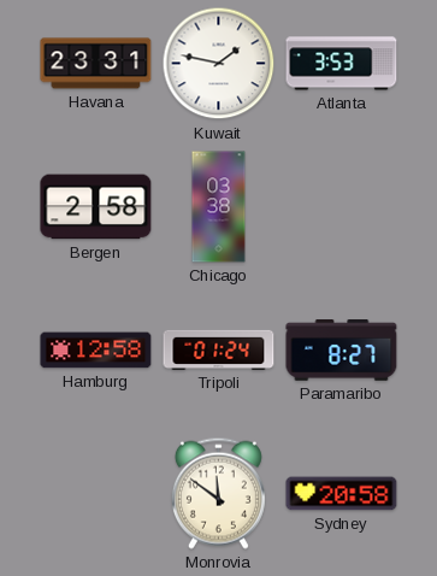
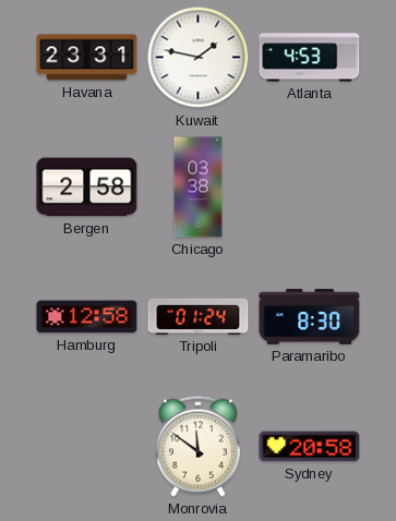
Atlanta: 3:53 -> 4:53 (310, 58)
Paramaribo: 8:27 -> 8:30 (310, 317)
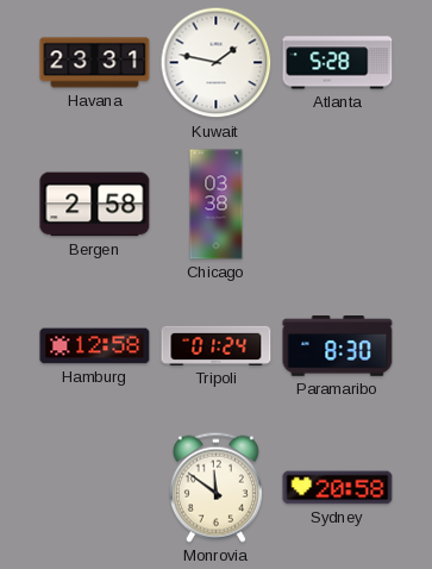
Atlanta: 4:53 -> 5:28 (338, 63)
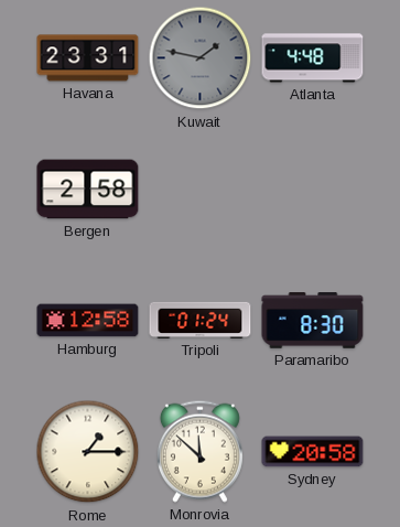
Kuwait dial: white -> grey (201, 58)
Atlanta: 5:28 -> 4:48 (313, 58)
Chicago: 03:38 -> none (217, 205)
Rome: none -> 1:15 (88, 452)
Monrovia: 11:51 -> 11:52 (199, 451)
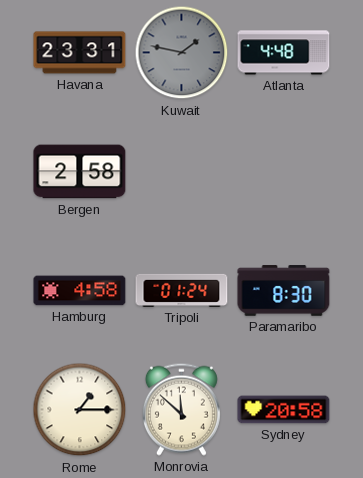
Hamburg: 12:58 -> 4:58 (80, 291)
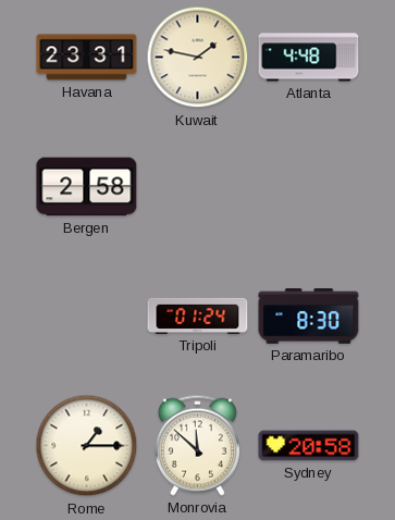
Kuwait dial: grey -> cream (198, 58)
Hamburg: 4:58 -> none (80, 291)
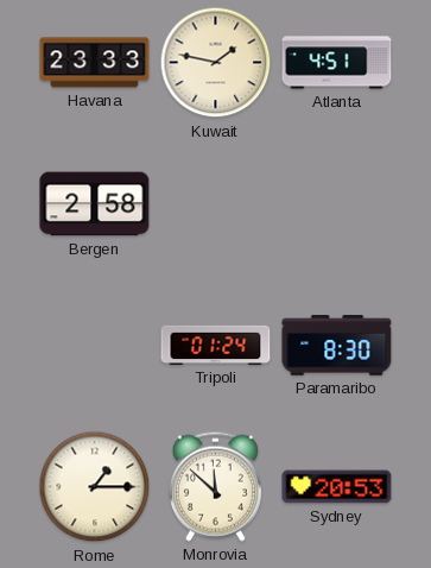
Havana: 23:31 -> 23:33 (95, 63)
Atlanta: 4:48 -> 4:51 (337, 63)
Sydney: 20:58 -> 20:53 (337, 487)
